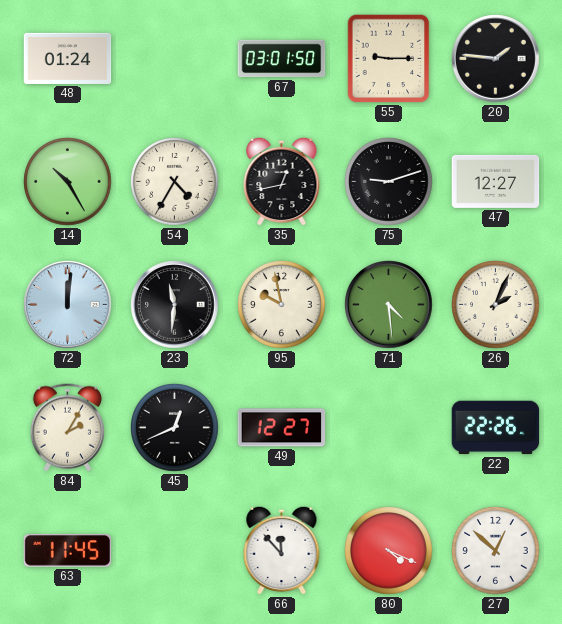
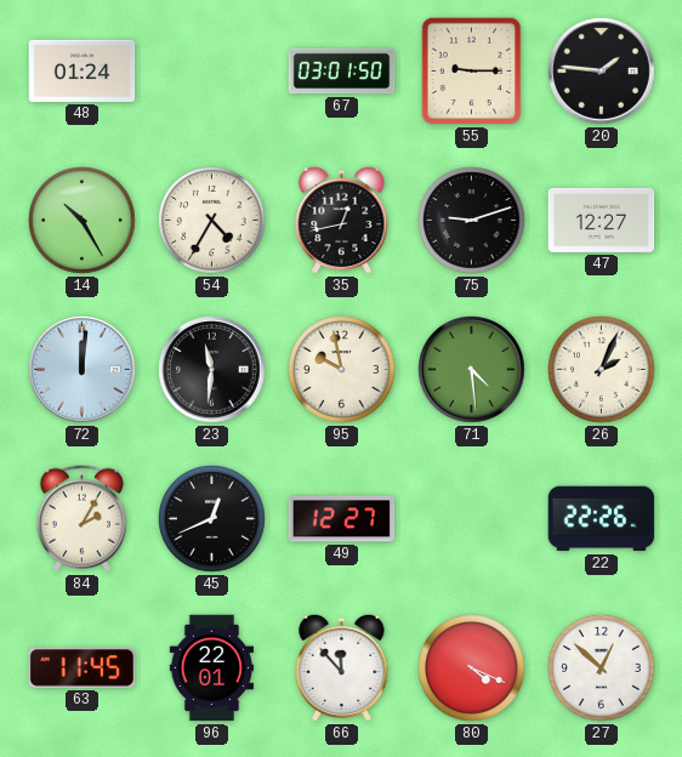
96: none -> 22:01 (211, 668)
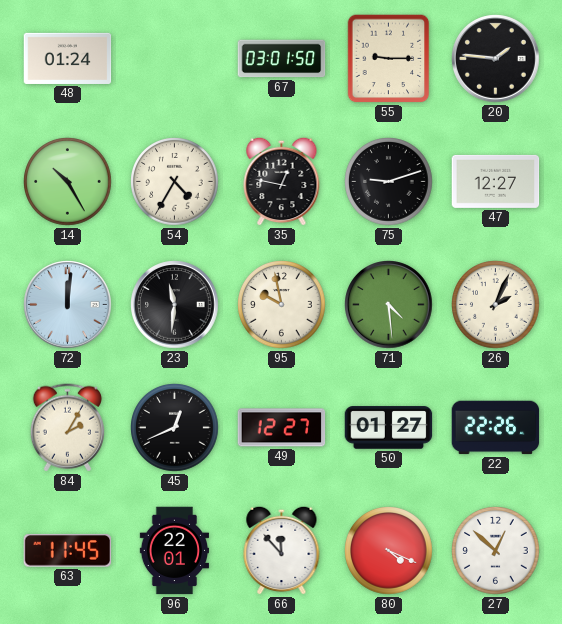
35: 12:43 -> 12:47 (282, 181)
50: none -> 01:27 (389, 428)
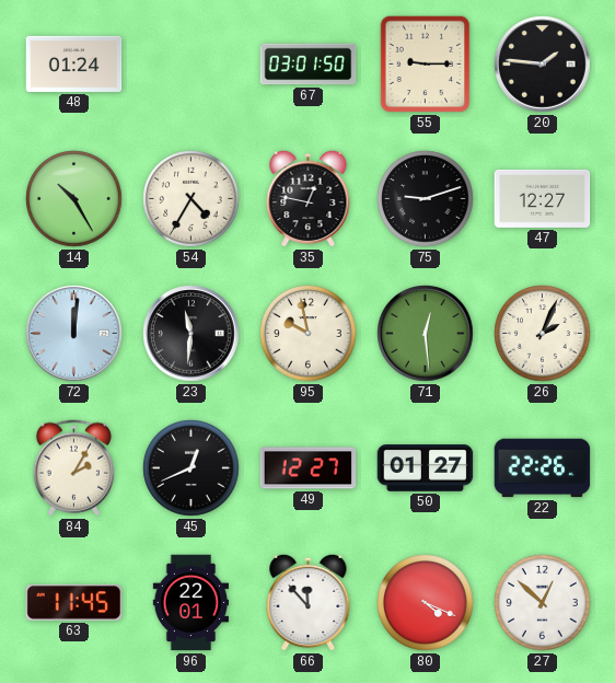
71: 4:29 -> 12:29 (426, 334)
